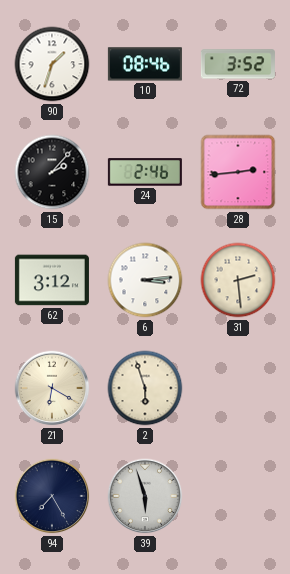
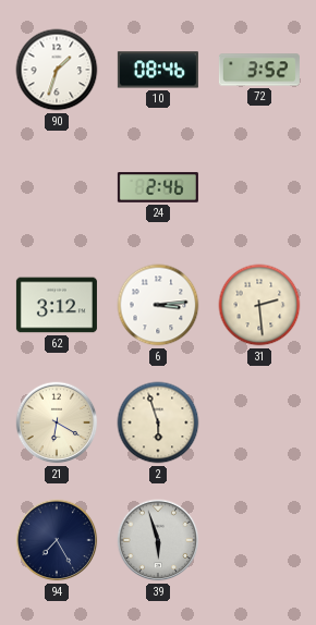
15: 2:07 -> none (52, 172)
28: 2:44 -> none (238, 172)
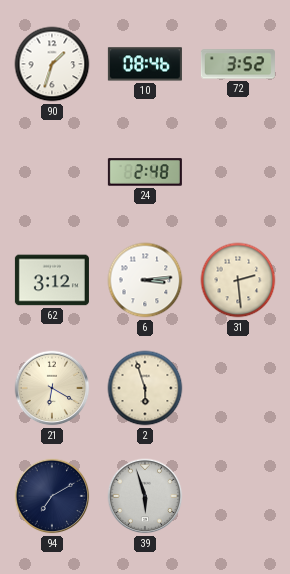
24: 2:46 -> 2:48 (145, 172)
94: 7:25 -> 7:10 (52, 496)
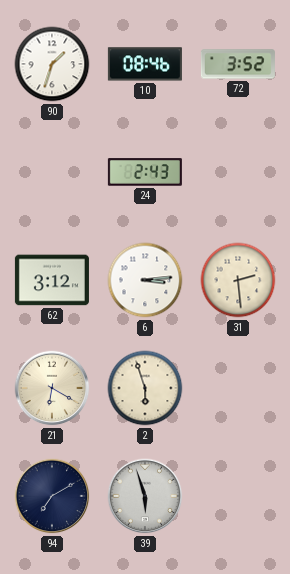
24: 2:48 -> 2:43 (145, 172)
